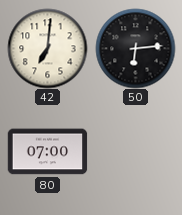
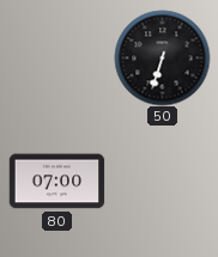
42: 7:01 -> none (47, 48)
50: 6:14 -> 6:33 (162, 57)
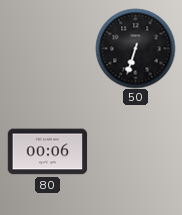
80: 07:00 -> 00:06 (47, 152)
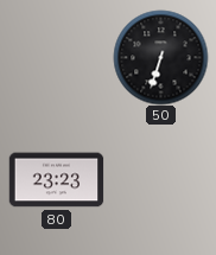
80: 00:06 -> 23:23 (56, 180)
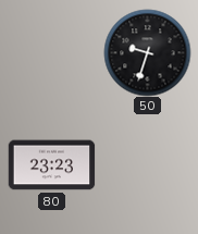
50: 6:33 -> 9:33 (147, 52)
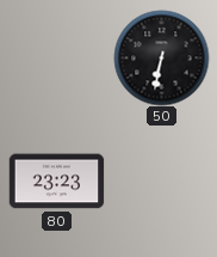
50: 9:33 -> 6:32 (161, 57)
